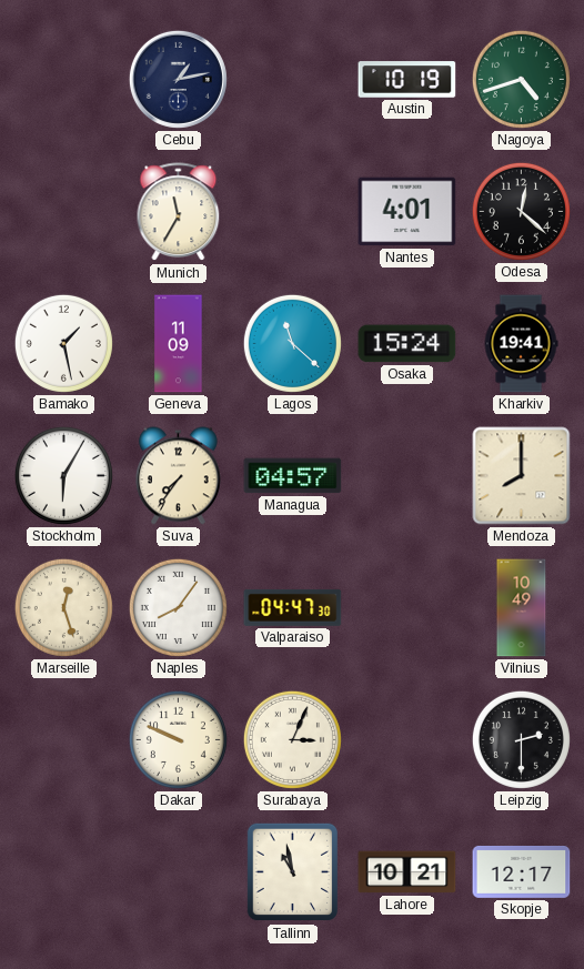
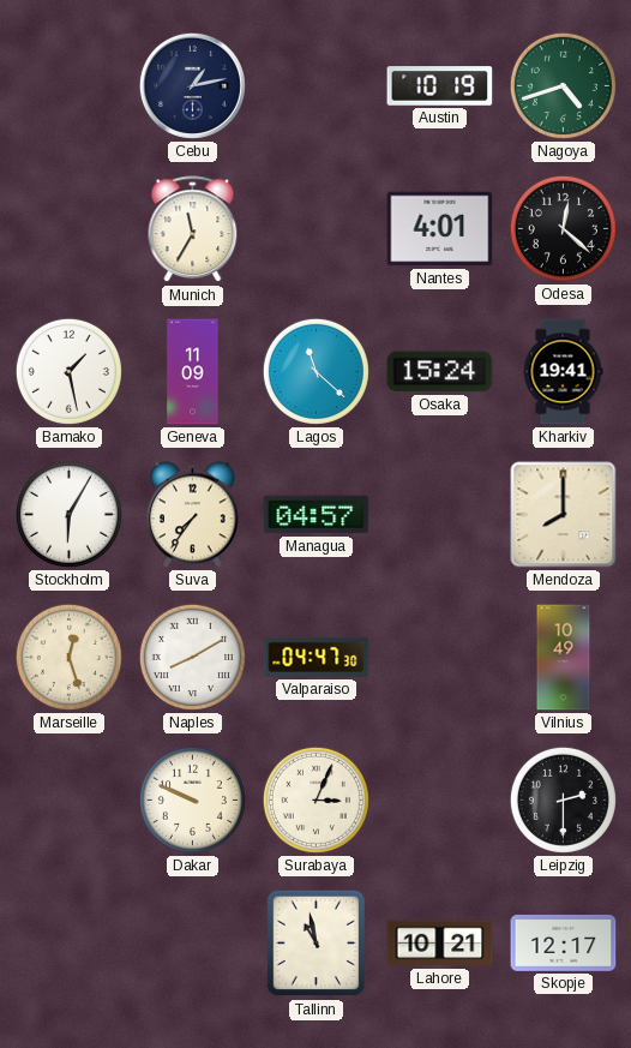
Naples: 8:06 -> 8:10 (192, 657)
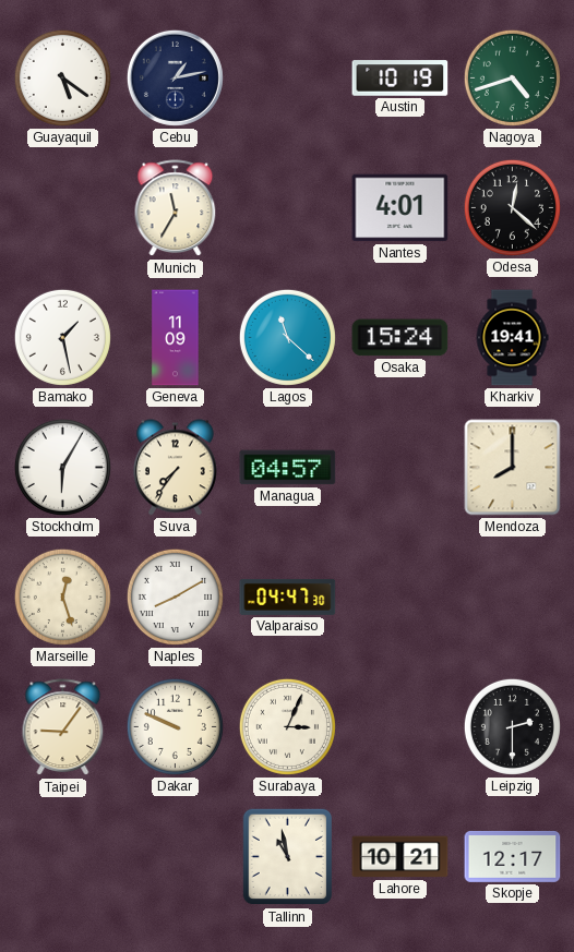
Guayaquil: none -> 5:21 (62, 77)
Vilnius: 10:49 -> none (564, 658)
Taipei: none -> 9:06 (63, 727)
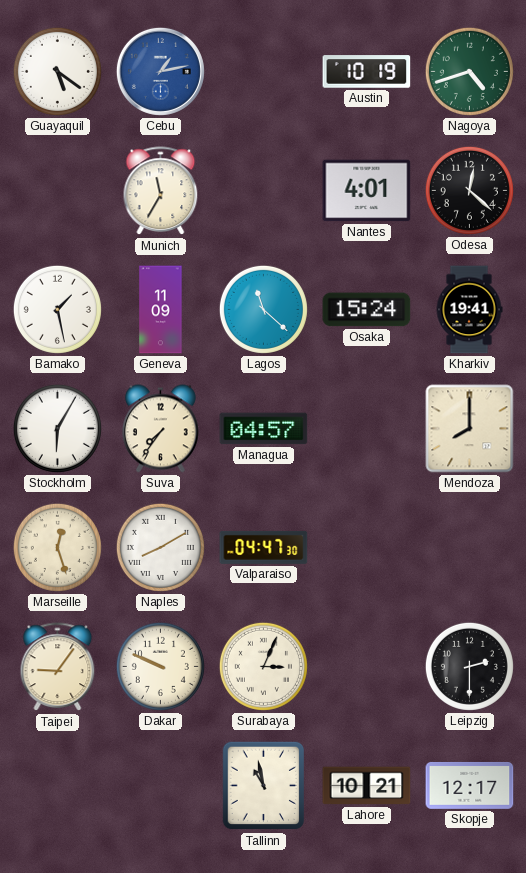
Cebu dial: navy -> blue (160, 71)
